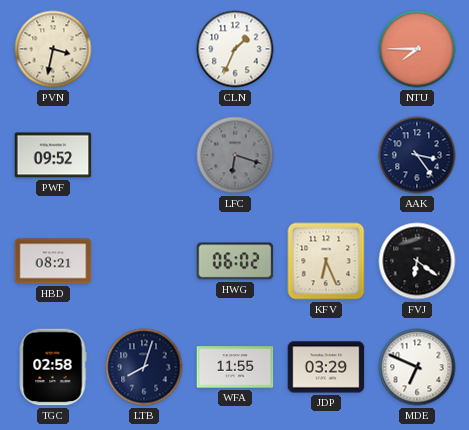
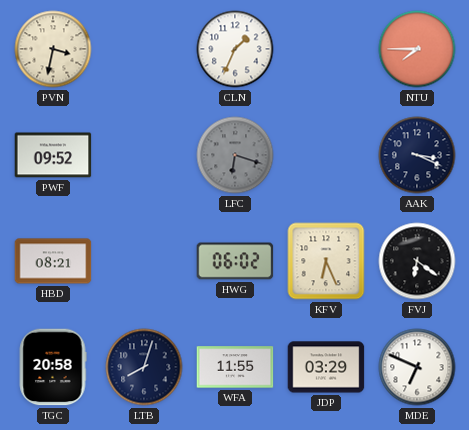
AAK: 3:24 -> 3:19 (417, 155)
TGC: 02:58 -> 20:58 (53, 367)
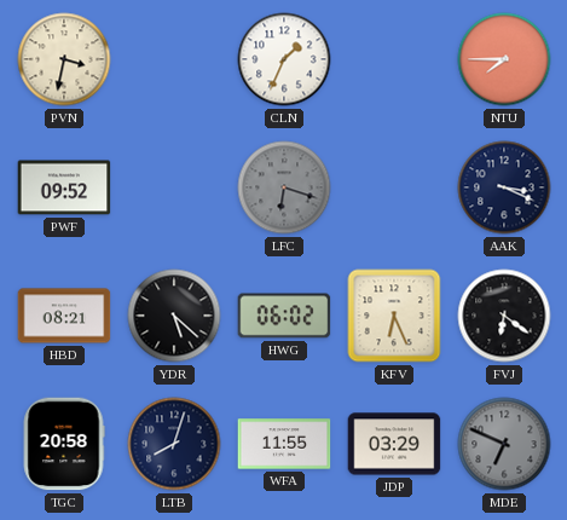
YDR: none -> 5:22 (174, 316)
MDE dial: white -> grey (504, 444)
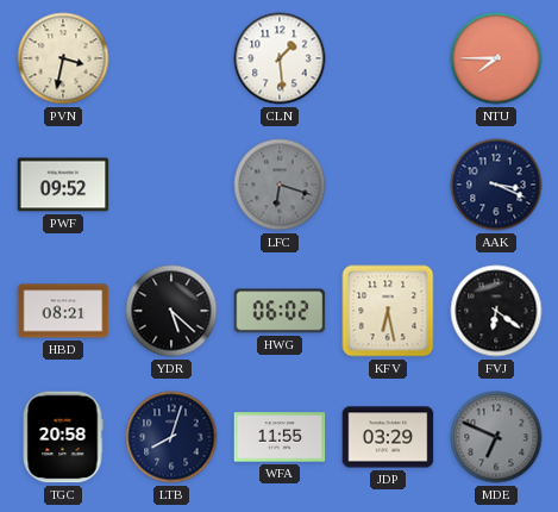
CLN: 1:34 -> 1:29 (280, 58)
KFV: 6:26 -> 6:28 (388, 311)
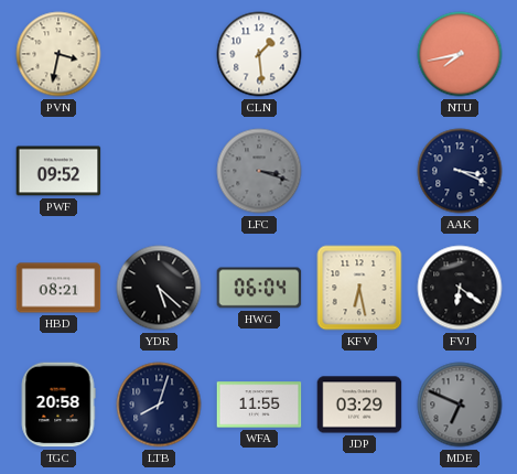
NTU: 7:45 -> 7:43 (460, 54)
LFC: 6:18 -> 3:18 (259, 171)
HWG: 06:02 -> 06:04 (259, 288)
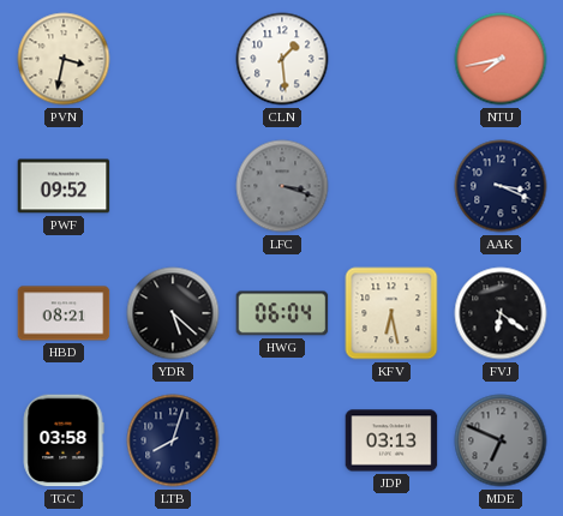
TGC: 20:58 -> 03:58 (64, 440)
WFA: 11:55 -> none (259, 405)
JDP: 03:29 -> 03:13 (391, 440)
